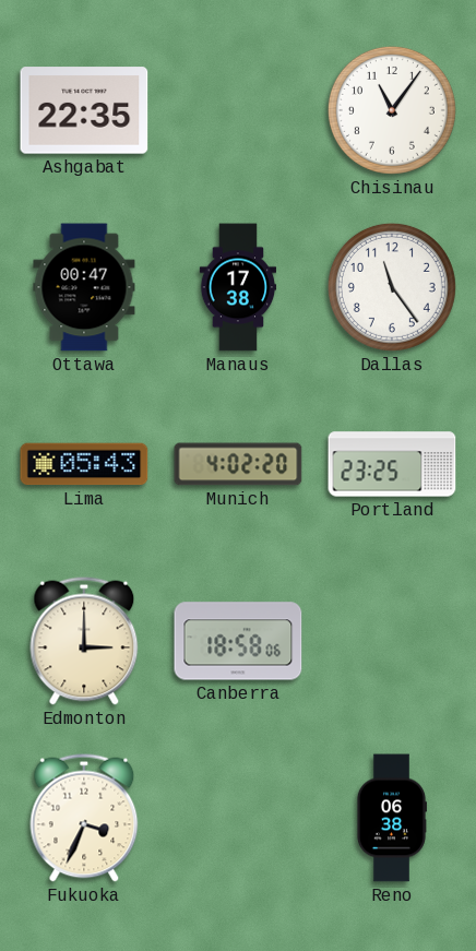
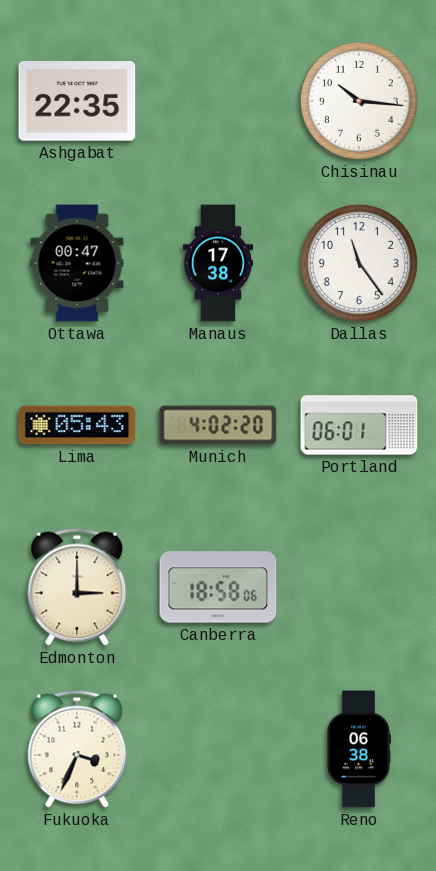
Chisinau: 11:06 -> 10:16 (359, 101)
Portland: 23:25 -> 06:01 (359, 425)
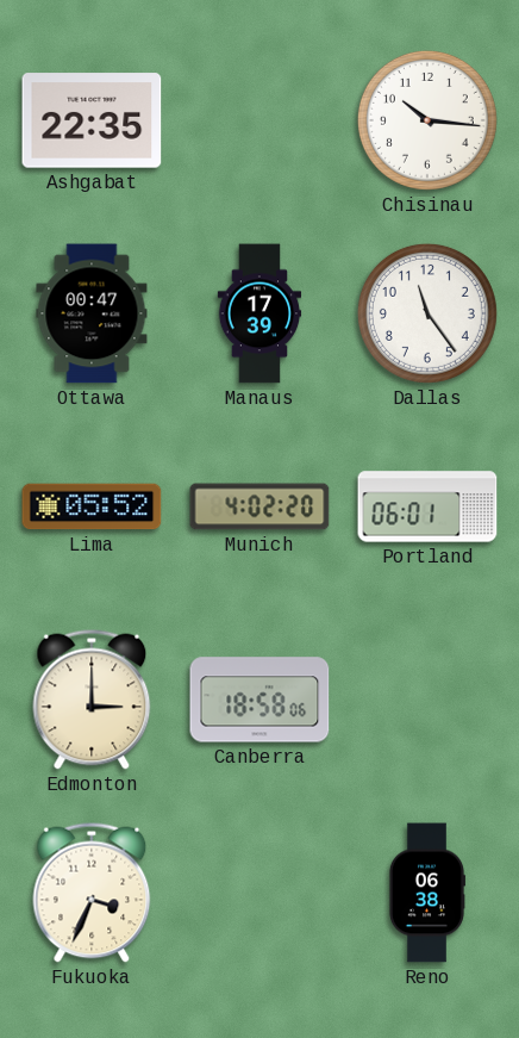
Manaus: 17:38 -> 17:39 (259, 313)
Lima: 05:43 -> 05:52 (92, 506)
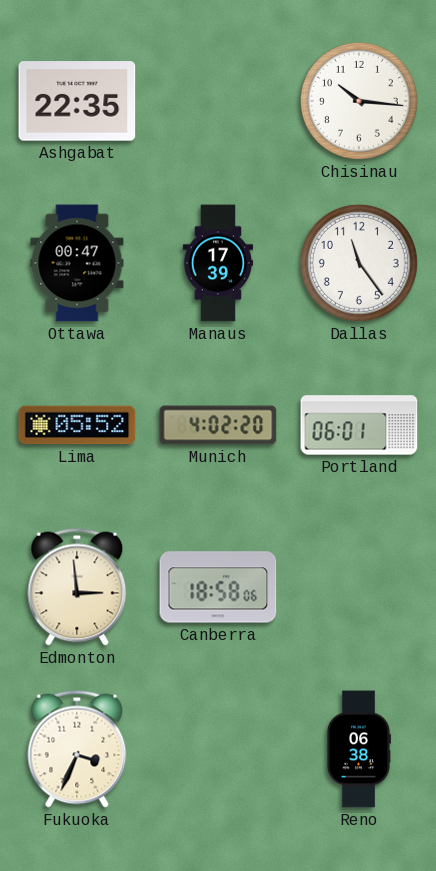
Edmonton: 3:00 -> 2:59 (77, 587)
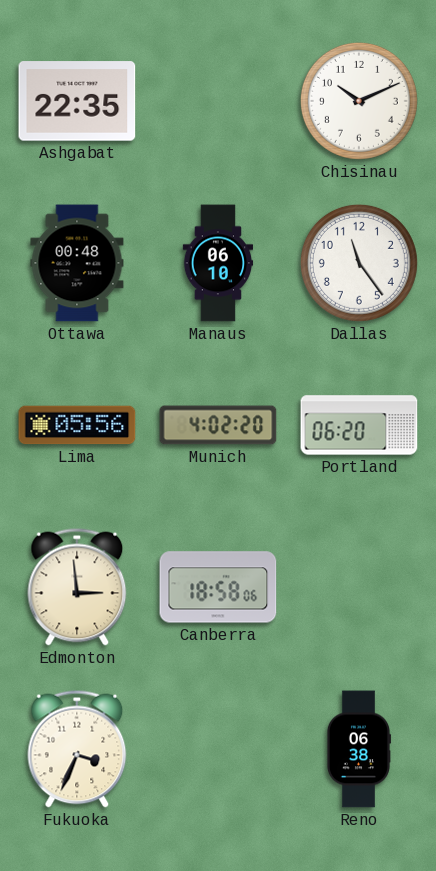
Chisinau: 10:16 -> 10:11 (359, 101)
Ottawa: 00:47 -> 00:48 (77, 263)
Manaus: 17:39 -> 06:10 (218, 263)
Lima: 05:52 -> 05:56 (77, 425)
Portland: 06:01 -> 06:20 (359, 425)
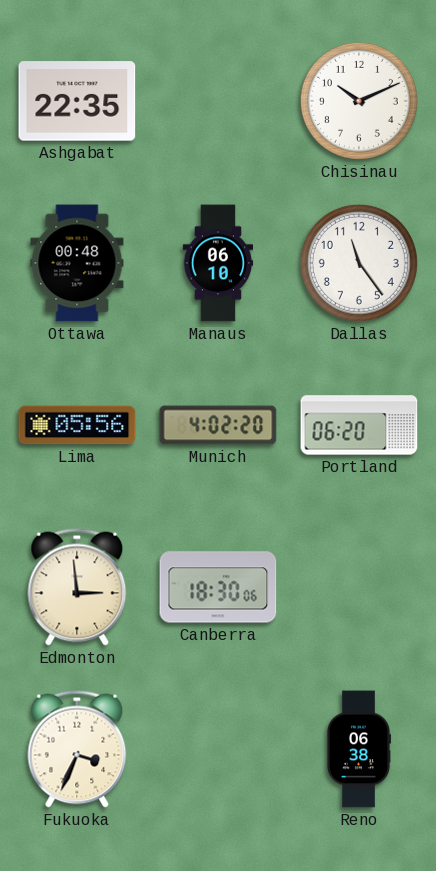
Canberra: 18:58 -> 18:30 (218, 587)
